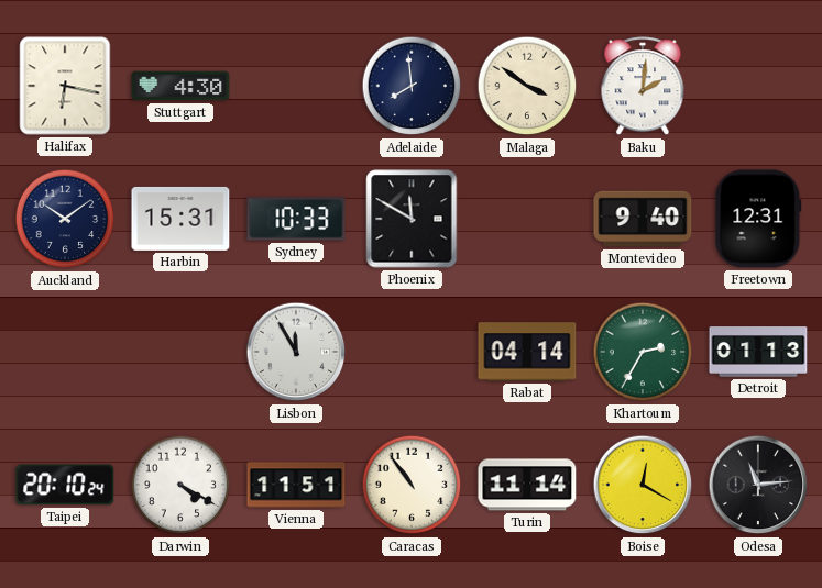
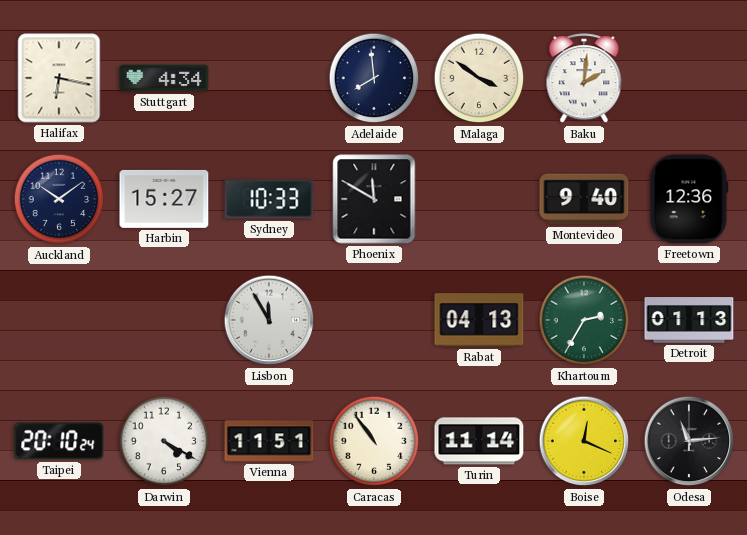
Stuttgart: 4:30 -> 4:34 (164, 78)
Harbin: 15:31 -> 15:27 (164, 199)
Freetown: 12:31 -> 12:36 (689, 199)
Rabat: 04:14 -> 04:13 (479, 320)
Boise: 12:20 -> 12:19 (584, 441)
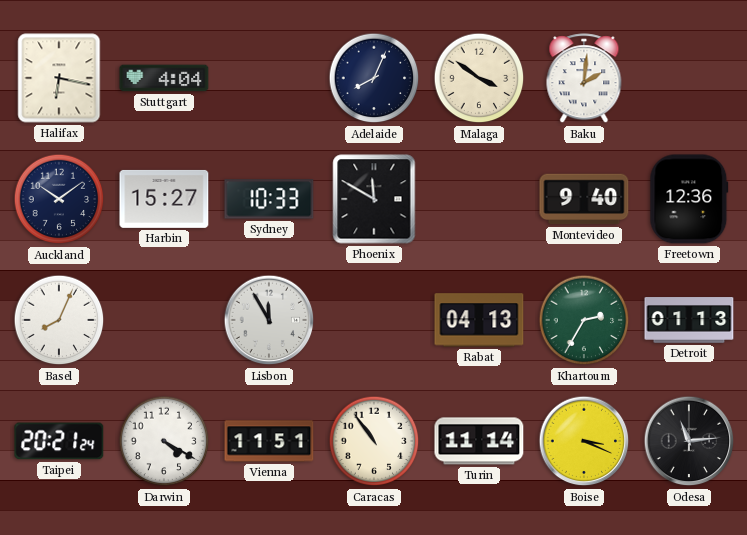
Stuttgart: 4:34 -> 4:04 (164, 78)
Adelaide: 7:59 -> 8:04 (374, 78)
Basel: none -> 8:04 (59, 320)
Taipei: 20:10 -> 20:21 (59, 441)
Boise: 12:19 -> 3:19 (584, 441)
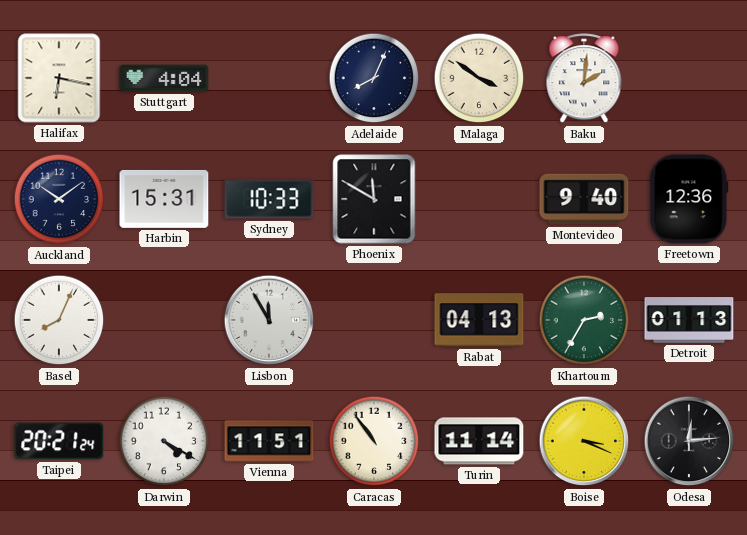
Harbin: 15:27 -> 15:31 (164, 199)
Odesa: 11:14 -> 12:14 (689, 441)
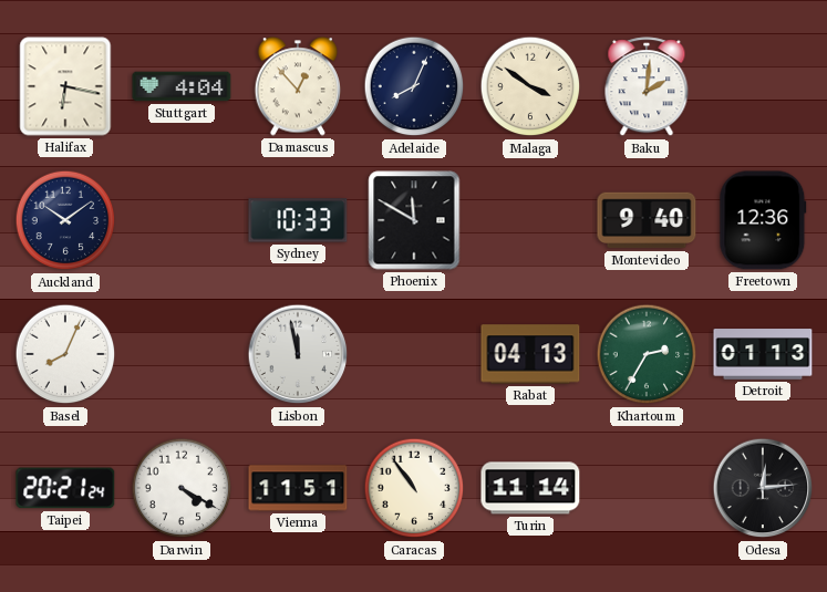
Damascus: none -> 12:53 (297, 86)
Harbin: 15:31 -> none (164, 199)
Lisbon: 11:55 -> 11:58 (298, 354)
Boise: 3:19 -> none (584, 441)
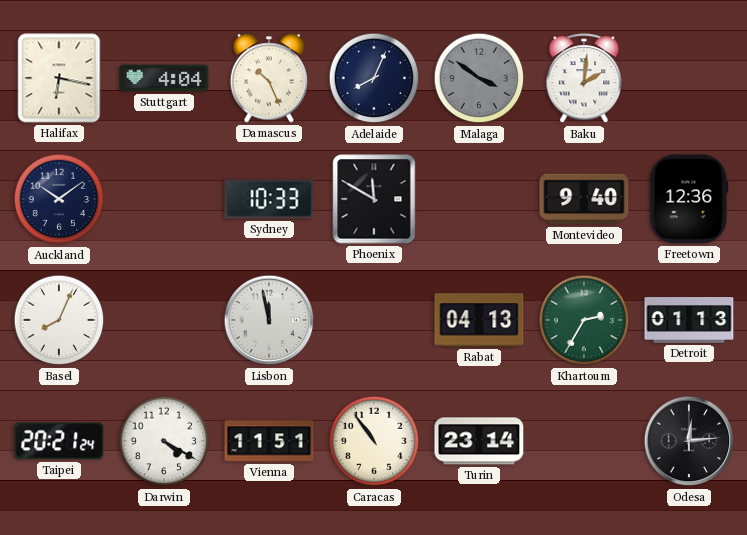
Damascus: 12:53 -> 10:26 (268, 78)
Malaga dial: cream -> grey (479, 78)
Turin: 11:14 -> 23:14 (479, 441)
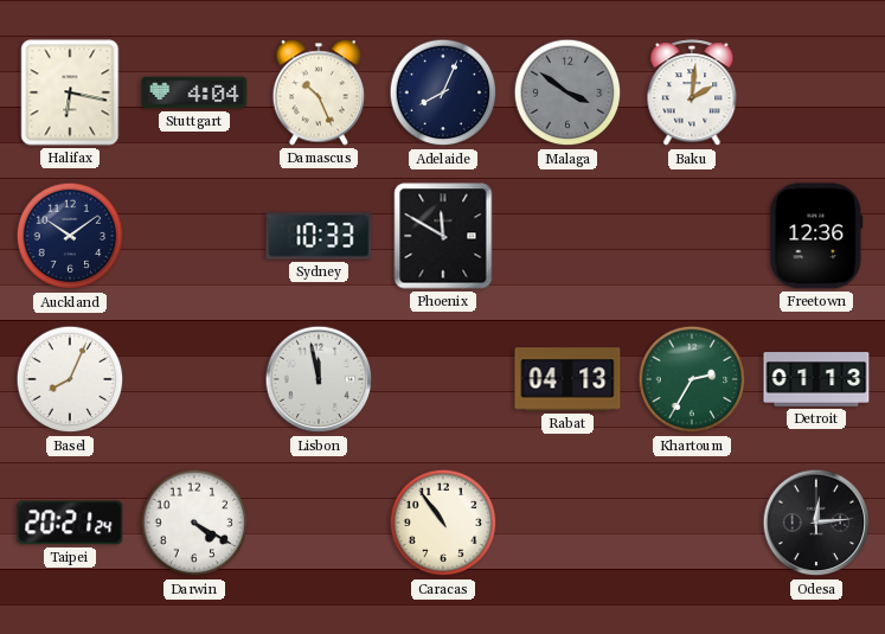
Montevideo: 9:40 -> none (584, 199)
Vienna: 11:51 -> none (269, 441)
Turin: 23:14 -> none (479, 441)
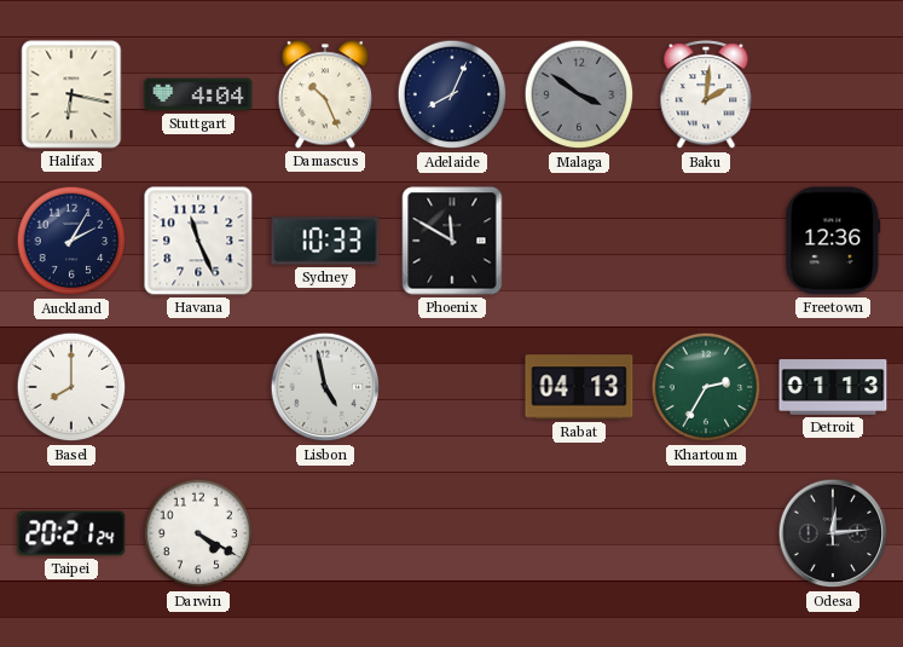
Auckland: 10:09 -> 2:05 (71, 241)
Havana: none -> 11:26 (198, 241)
Basel: 8:04 -> 8:00 (71, 387)
Lisbon: 11:58 -> 4:58 (325, 387)
Caracas: 10:54 -> none (443, 523)
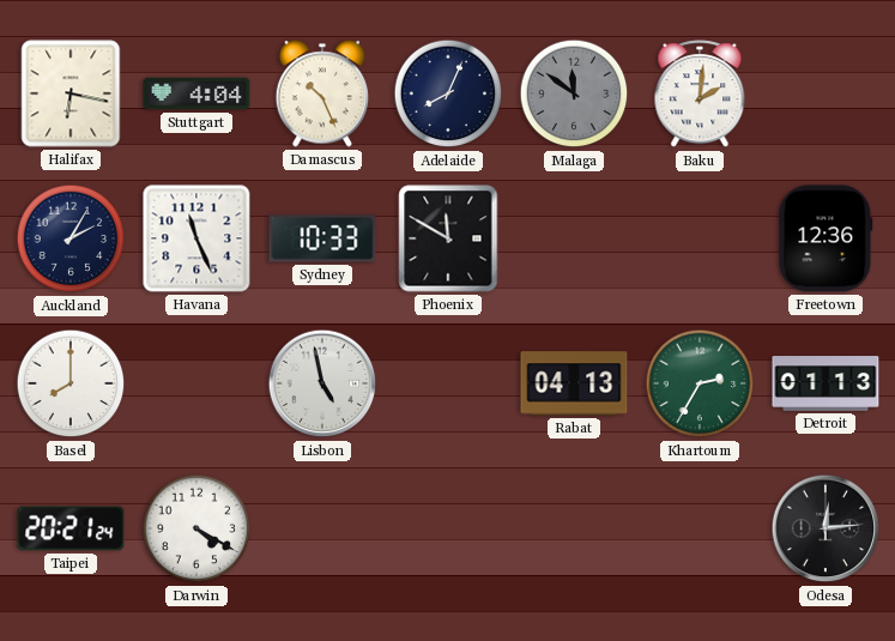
Malaga: 3:51 -> 11:51 (574, 93)
